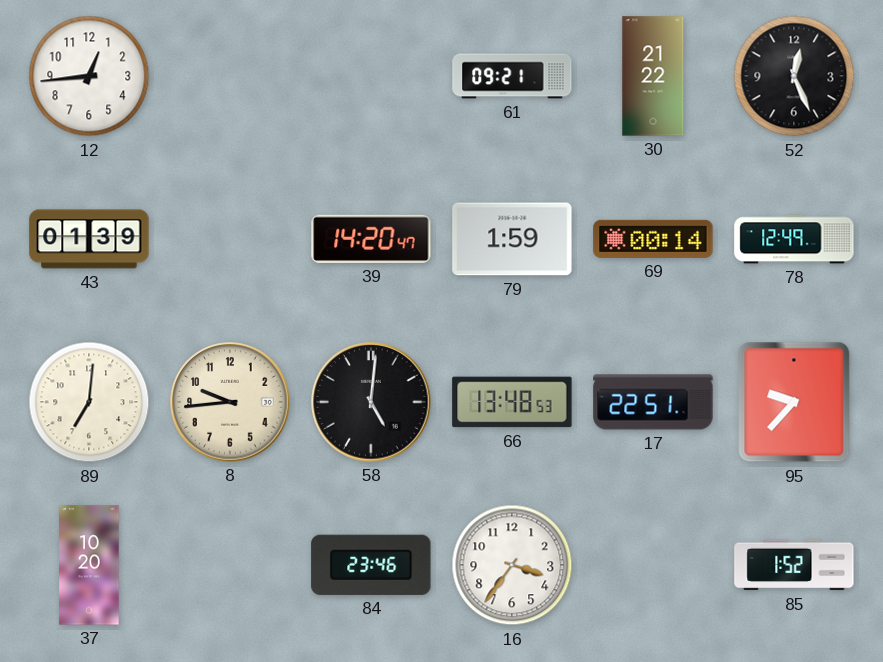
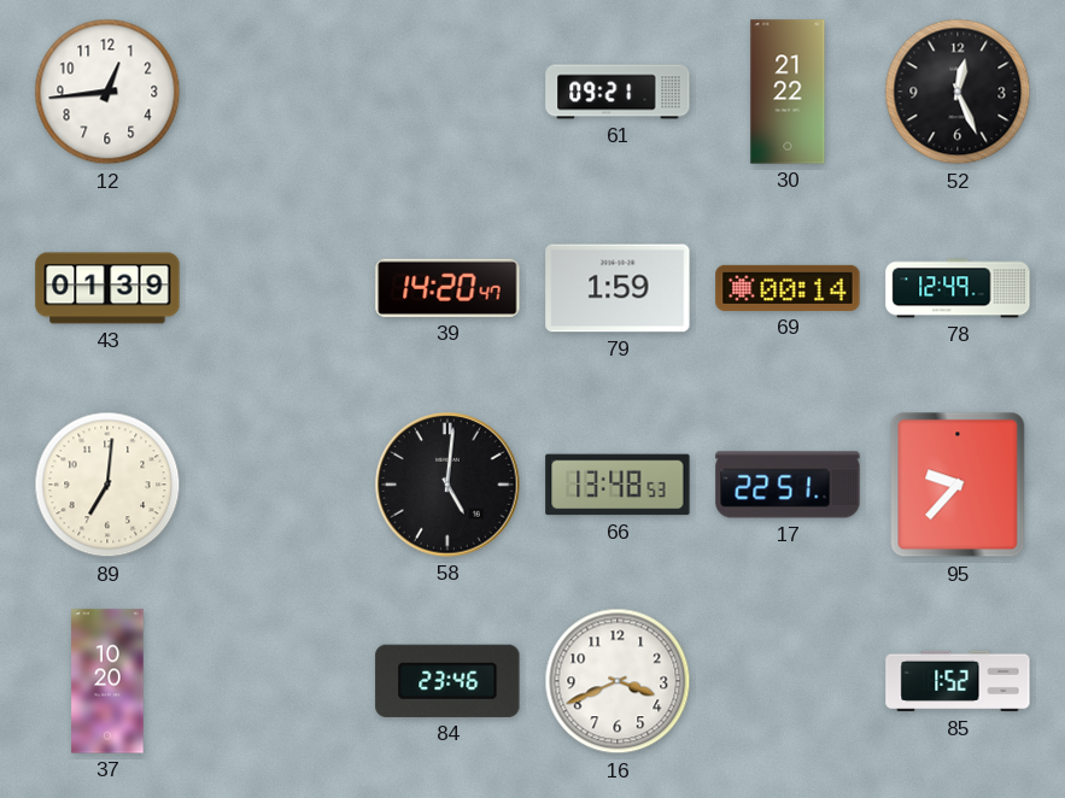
8: 9:44 -> none (230, 402)
16: 3:36 -> 3:41 (618, 681)
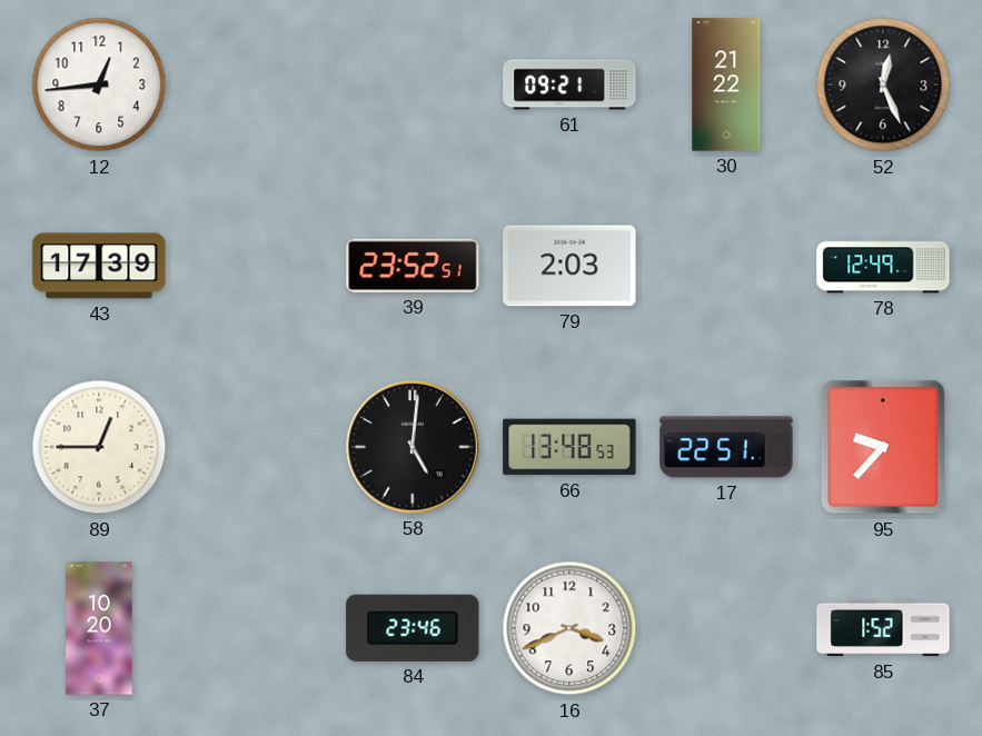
43: 01:39 -> 17:39 (99, 266)
39: 14:20 -> 23:52 (413, 266)
79: 1:59 -> 2:03 (569, 266)
69: 00:14 -> none (788, 288)
89: 7:01 -> 12:45 (99, 447)
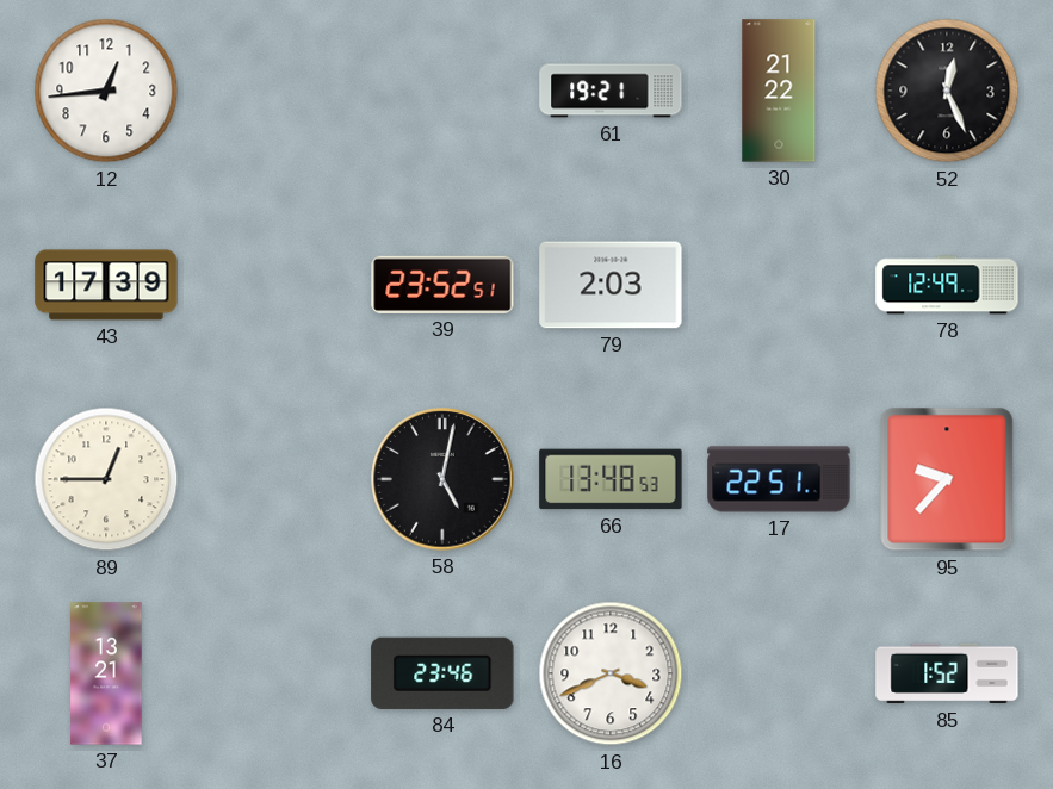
61: 09:21 -> 19:21 (611, 91)
58: 5:01 -> 5:02 (442, 479)
37: 10:20 -> 13:21 (106, 673)
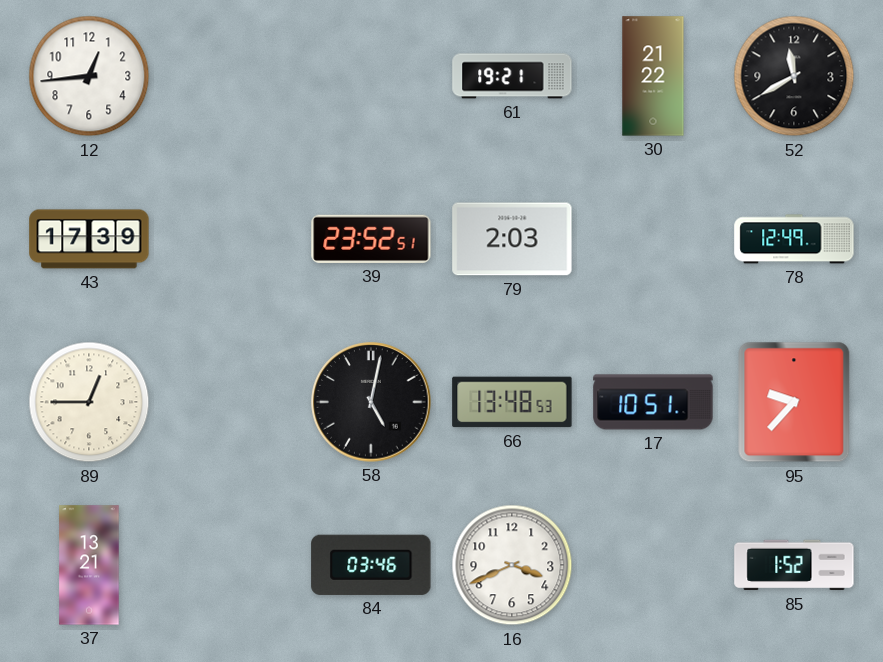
52: 12:26 -> 11:40 (794, 76)
17: 22:51 -> 10:51 (653, 402)
84: 23:46 -> 03:46 (371, 565)
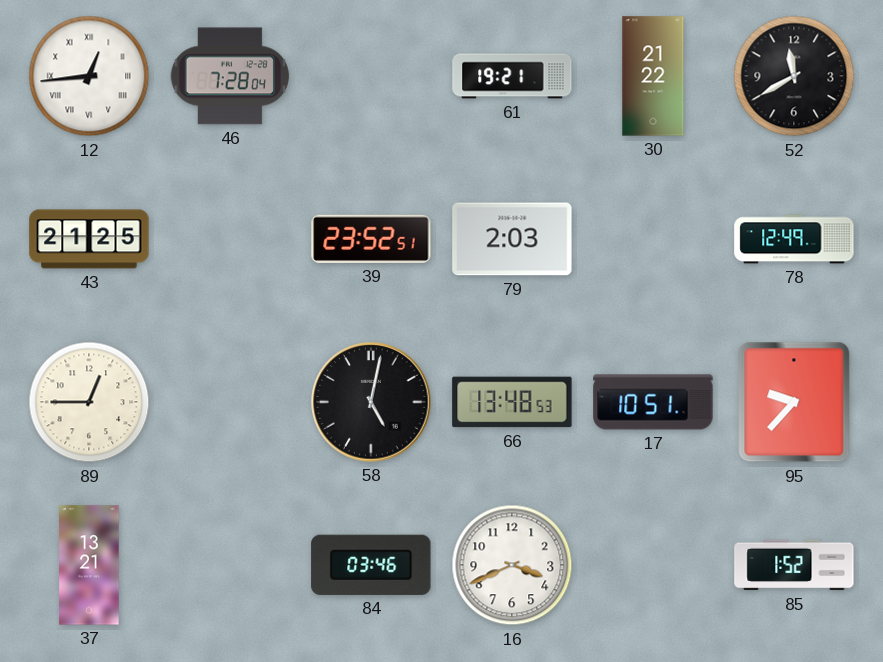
12 numerals: Arabic -> Roman (89, 76)
46: none -> 7:28 (229, 76)
43: 17:39 -> 21:25 (89, 239)
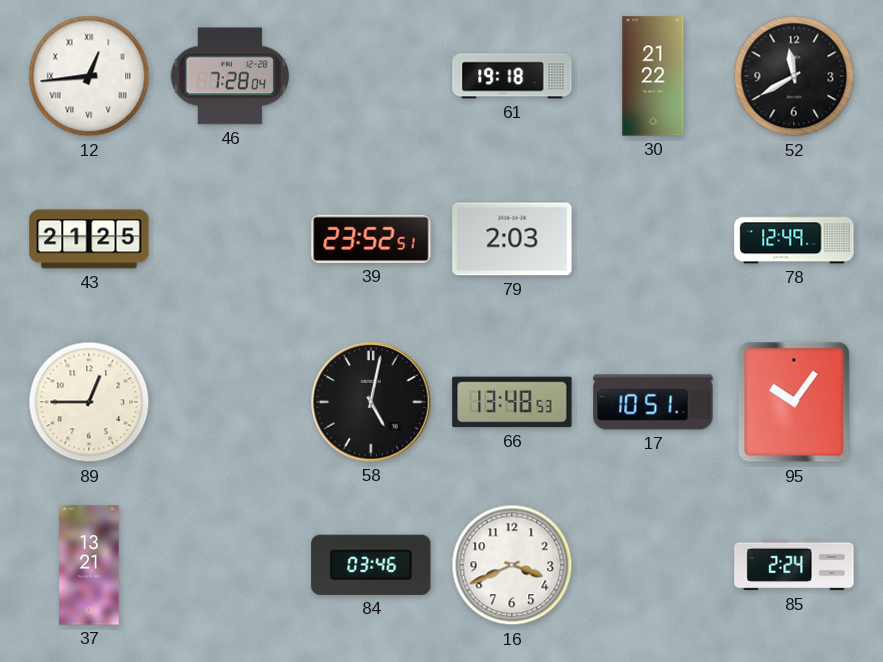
61: 19:21 -> 19:18 (512, 76)
95: 9:37 -> 10:06 (794, 402)
85: 1:52 -> 2:24 (794, 565)
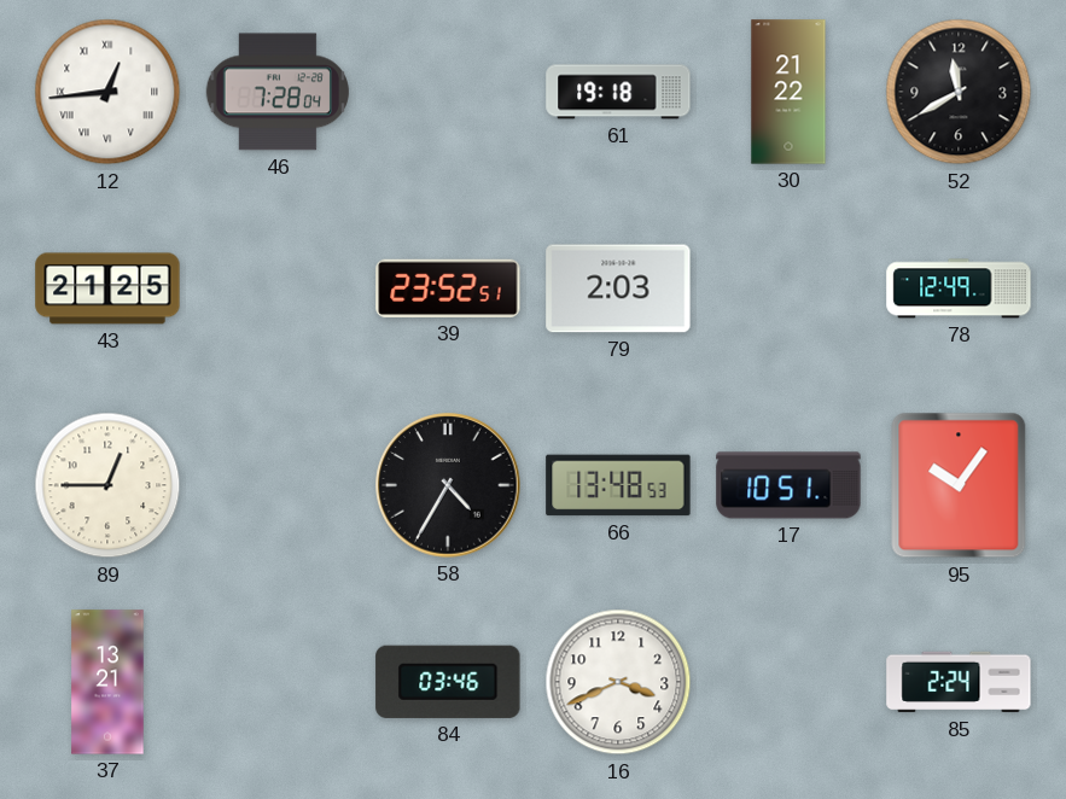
58: 5:02 -> 4:35 (448, 485)
